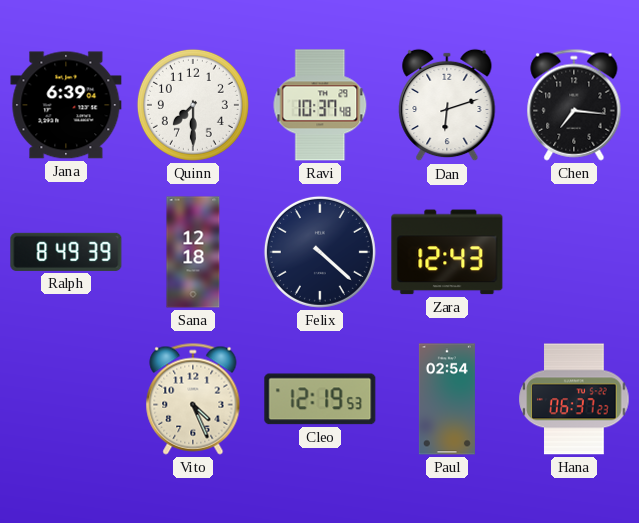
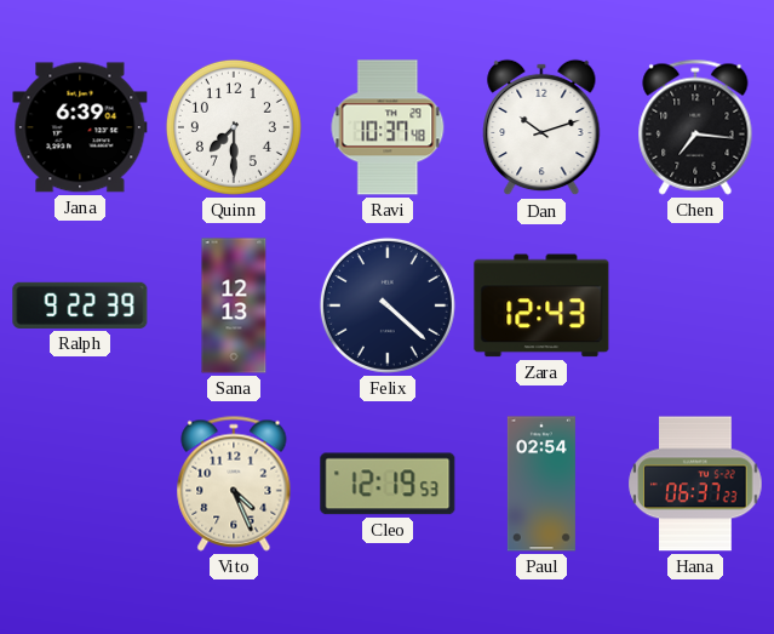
Dan: 6:12 -> 10:12 (541, 127)
Ralph: 8:49 -> 9:22 (80, 305)
Sana: 12:18 -> 12:13 (234, 305)
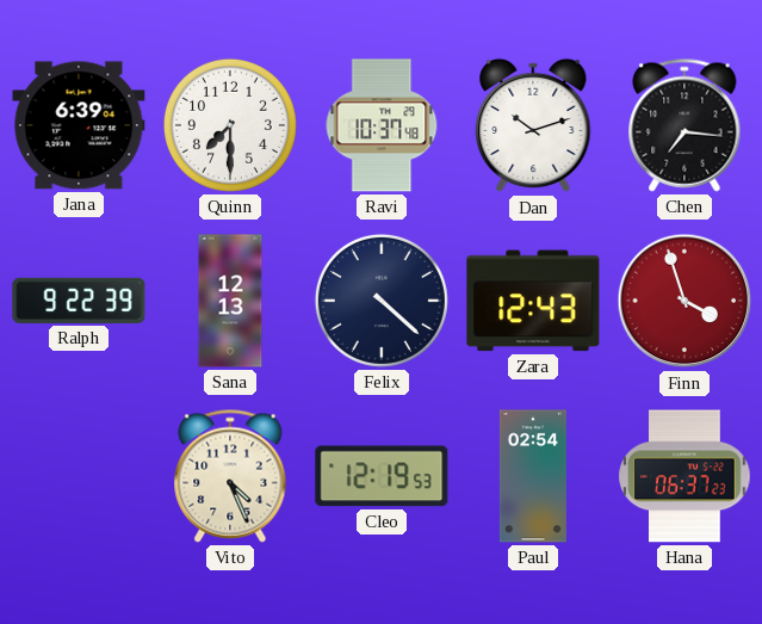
Finn: none -> 3:57 (684, 301)
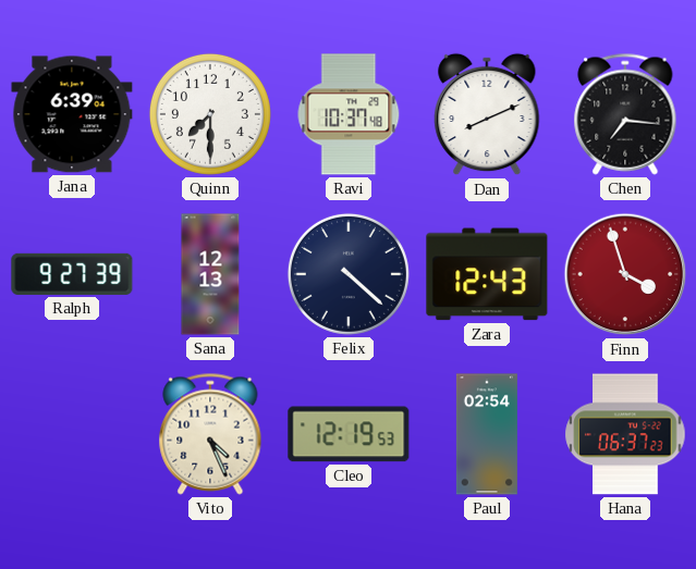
Dan: 10:12 -> 8:11 (487, 114)
Ralph: 9:22 -> 9:27 (72, 274)
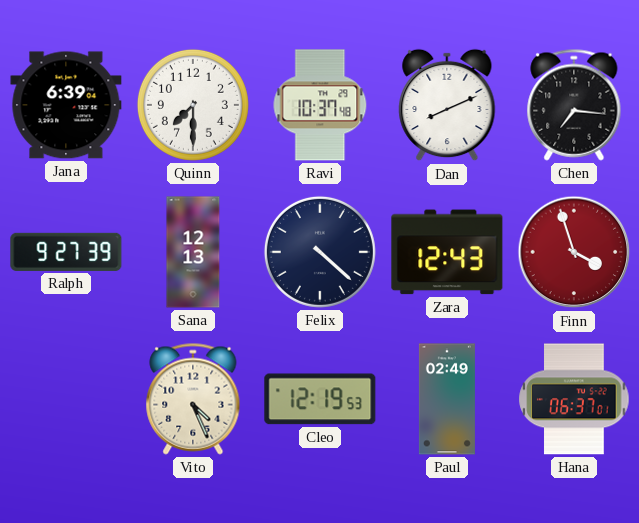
Paul: 02:54 -> 02:49 (447, 399)
Hana: 06:37:23 -> 06:37:01 (574, 399)
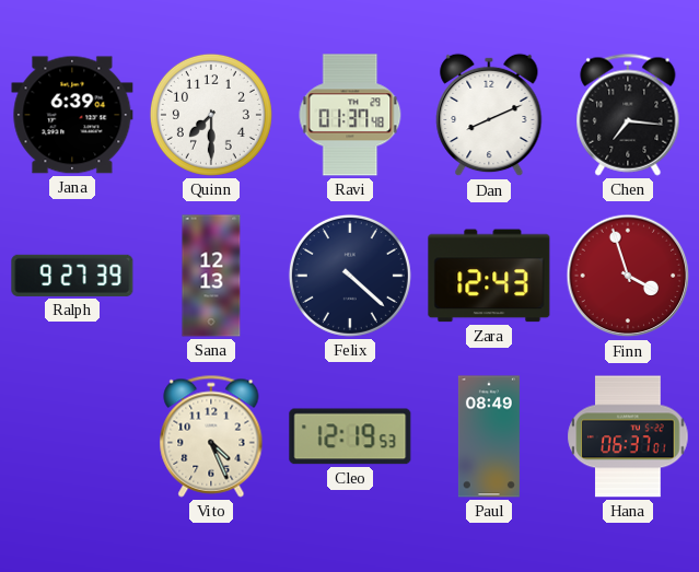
Ravi: 10:37 -> 01:37 (350, 115)
Paul: 02:49 -> 08:49 (489, 436)
